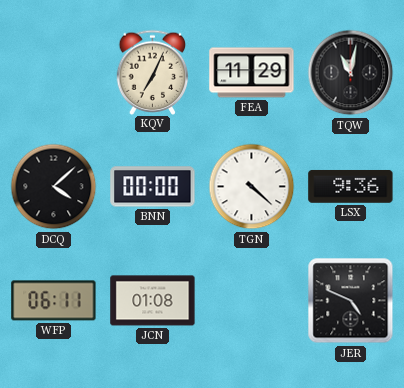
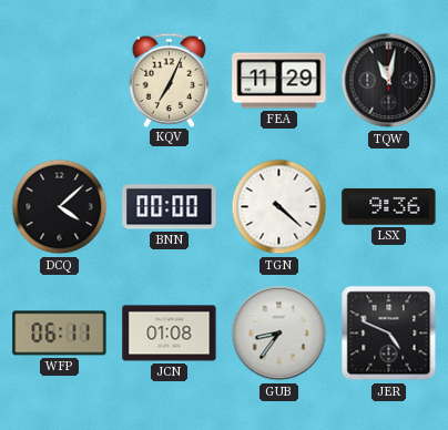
GUB: none -> 8:36 (279, 334)
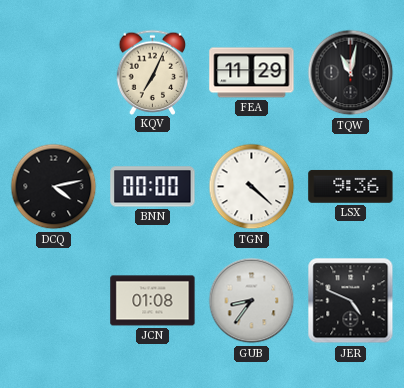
DCQ: 4:08 -> 4:13 (54, 187)
WFP: 06:11 -> none (60, 334)
